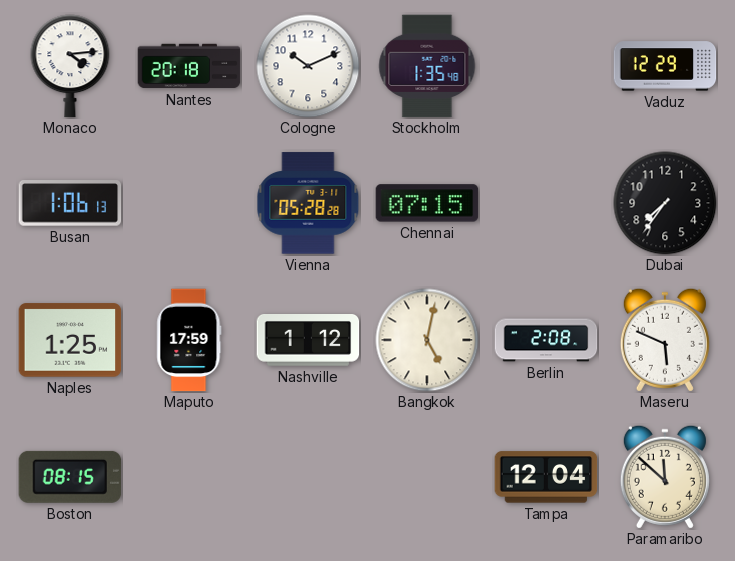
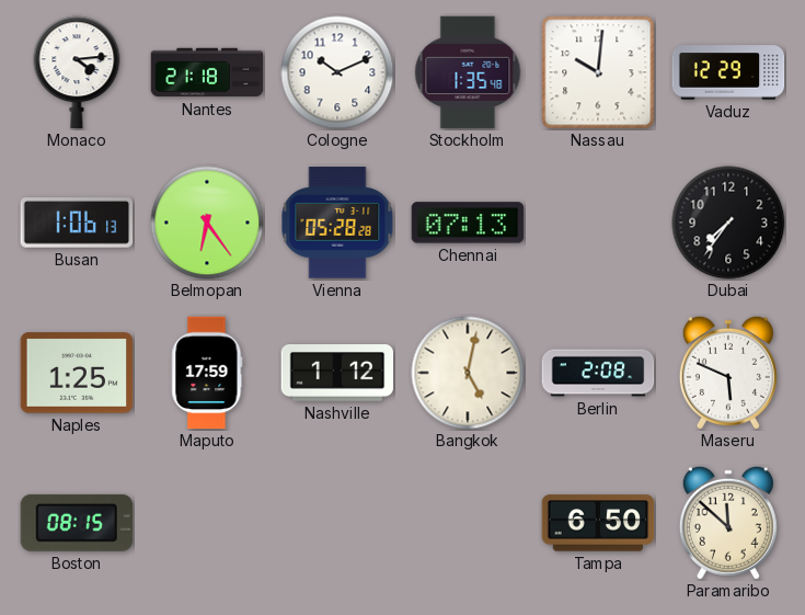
Nantes: 20:18 -> 21:18 (207, 72)
Nassau: none -> 10:01 (598, 72)
Belmopan: none -> 6:24 (207, 223)
Chennai: 07:15 -> 07:13 (468, 223)
Tampa: 12:04 -> 6:50 (598, 523)
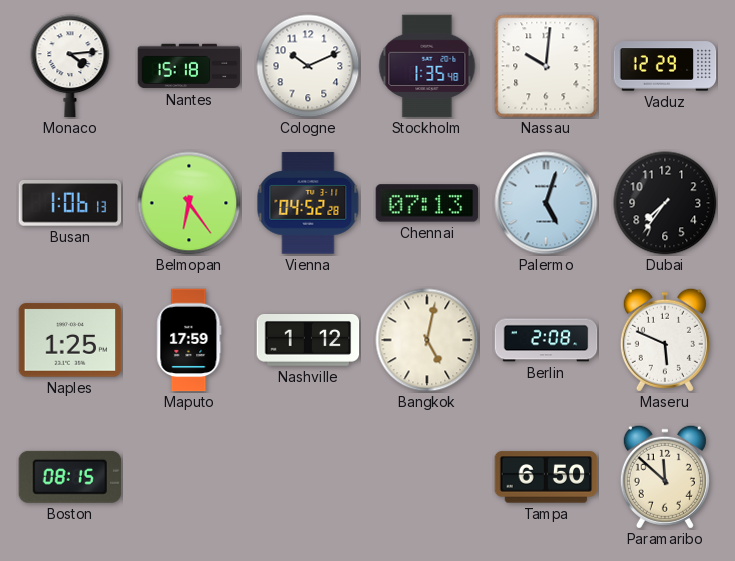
Nantes: 21:18 -> 15:18 (189, 66)
Vienna: 05:28 -> 04:52 (308, 203)
Palermo: none -> 5:03 (546, 203)
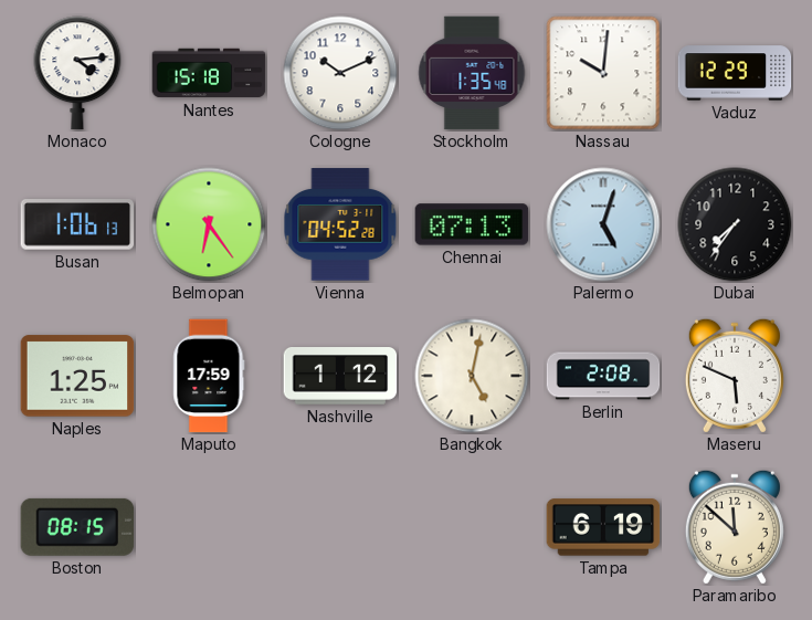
Tampa: 6:50 -> 6:19 (603, 527)
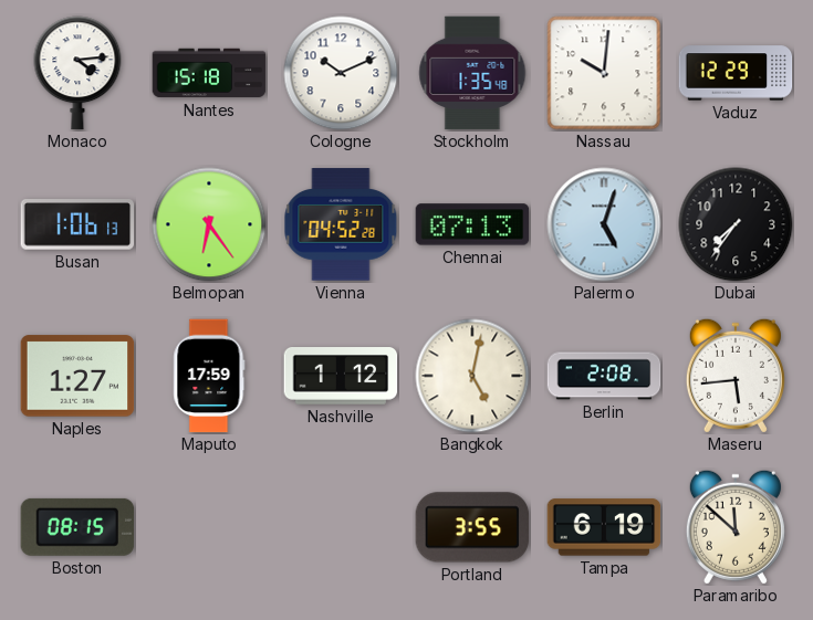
Naples: 1:25 -> 1:27 (77, 376)
Maseru: 5:49 -> 5:44 (736, 376)
Portland: none -> 3:55 (472, 527)
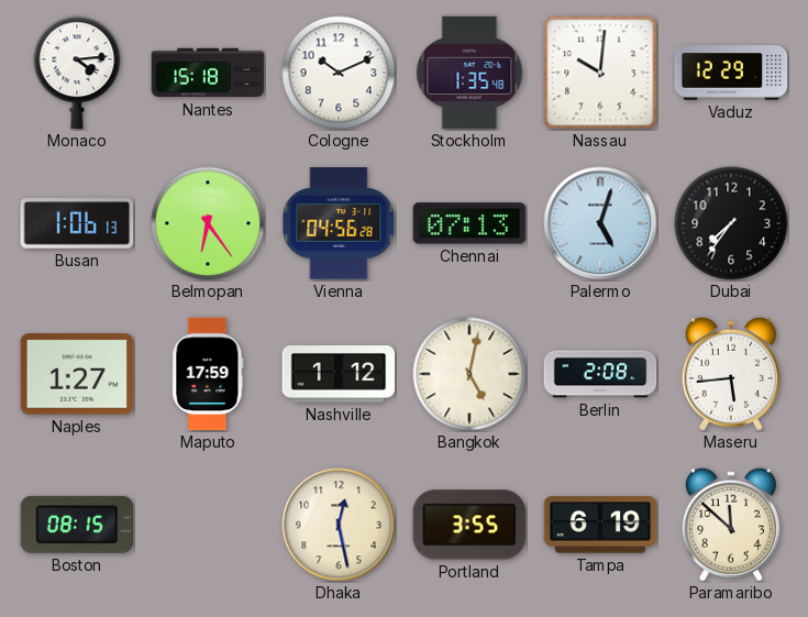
Vienna: 04:52 -> 04:56 (339, 223)
Dhaka: none -> 12:28 (339, 525)
